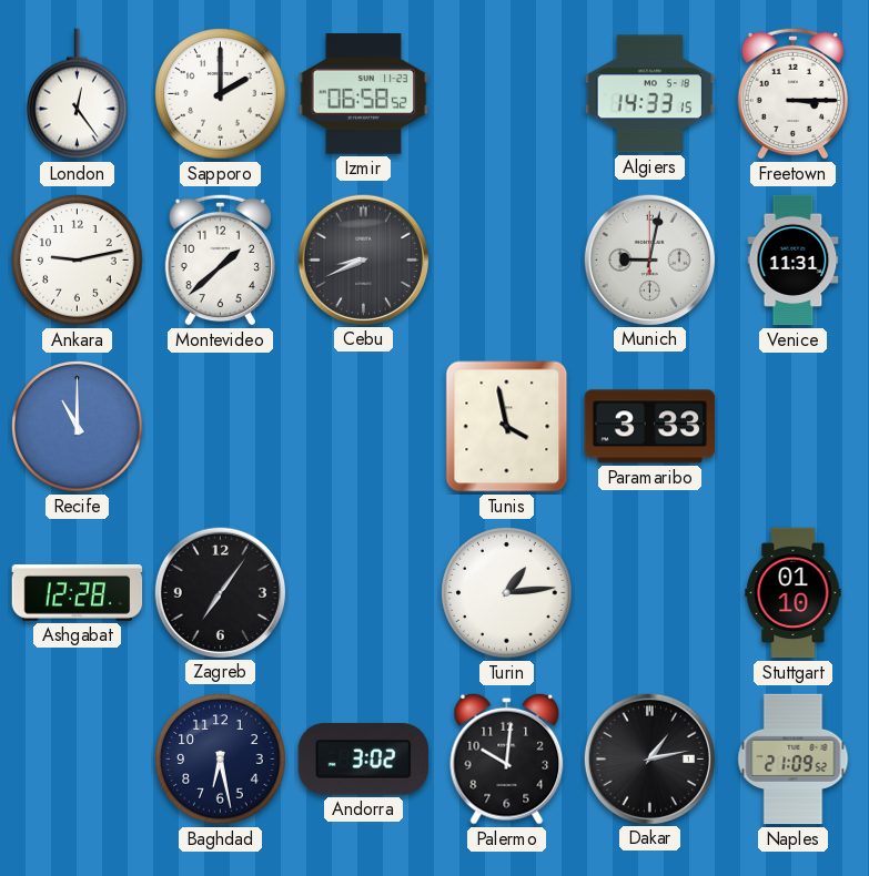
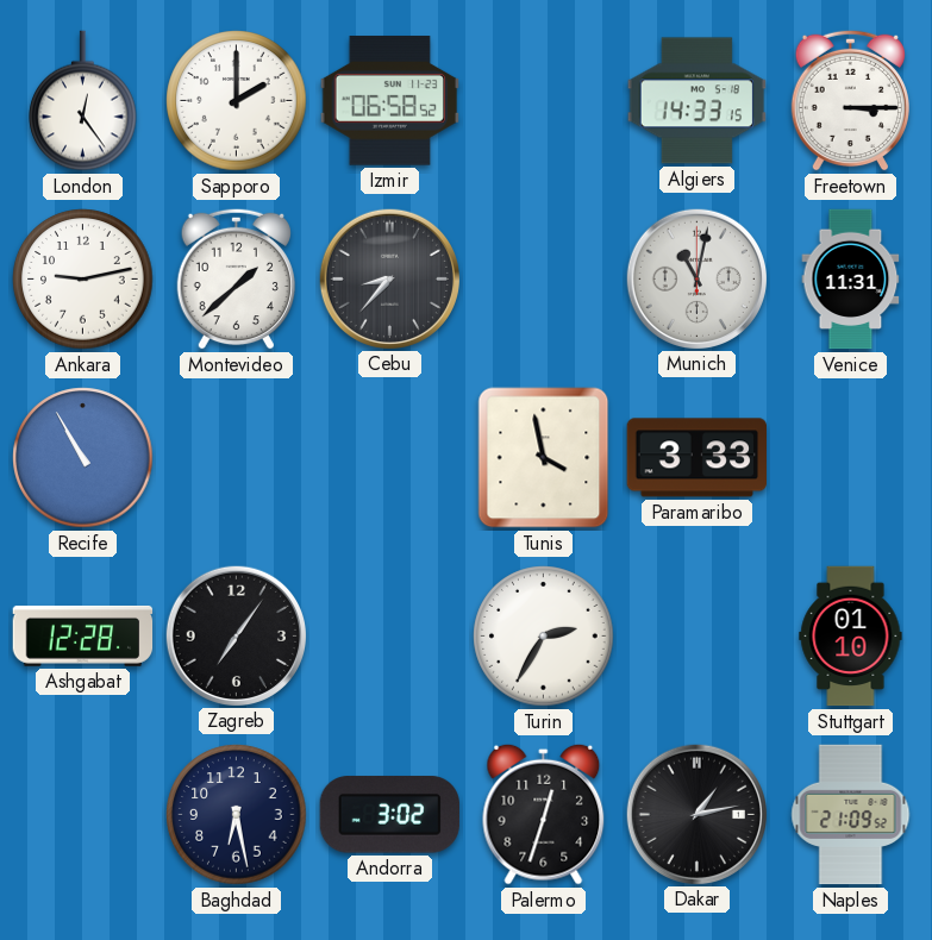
Cebu: 8:41 -> 8:37 (389, 278)
Munich: 9:02 -> 11:02 (696, 278)
Recife: 11:00 -> 10:55 (83, 458)
Turin: 1:14 -> 2:35 (544, 637)
Palermo: 10:01 -> 12:33 (544, 814)
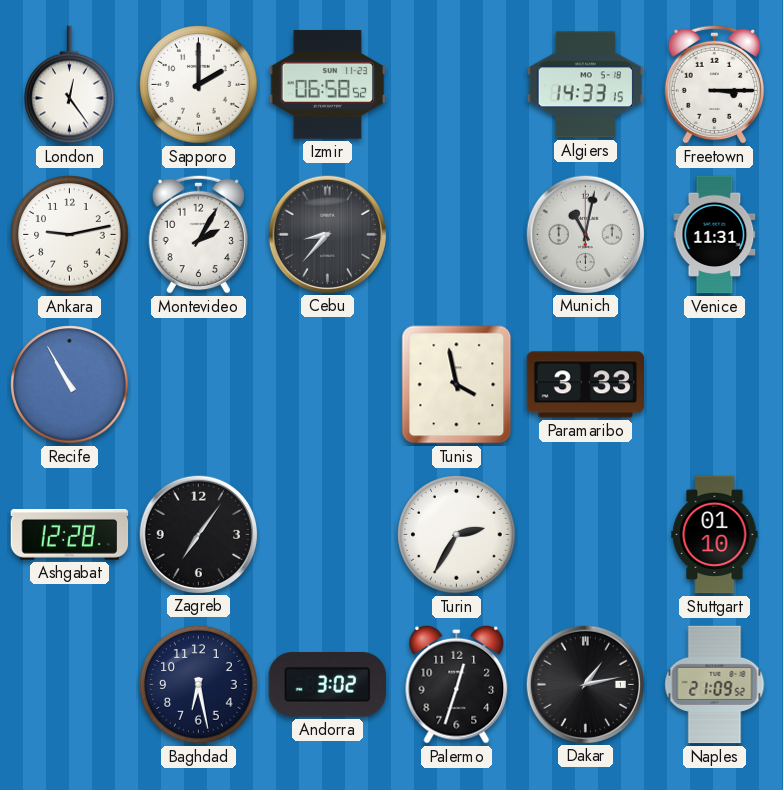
Montevideo: 1:38 -> 2:05 (198, 234)
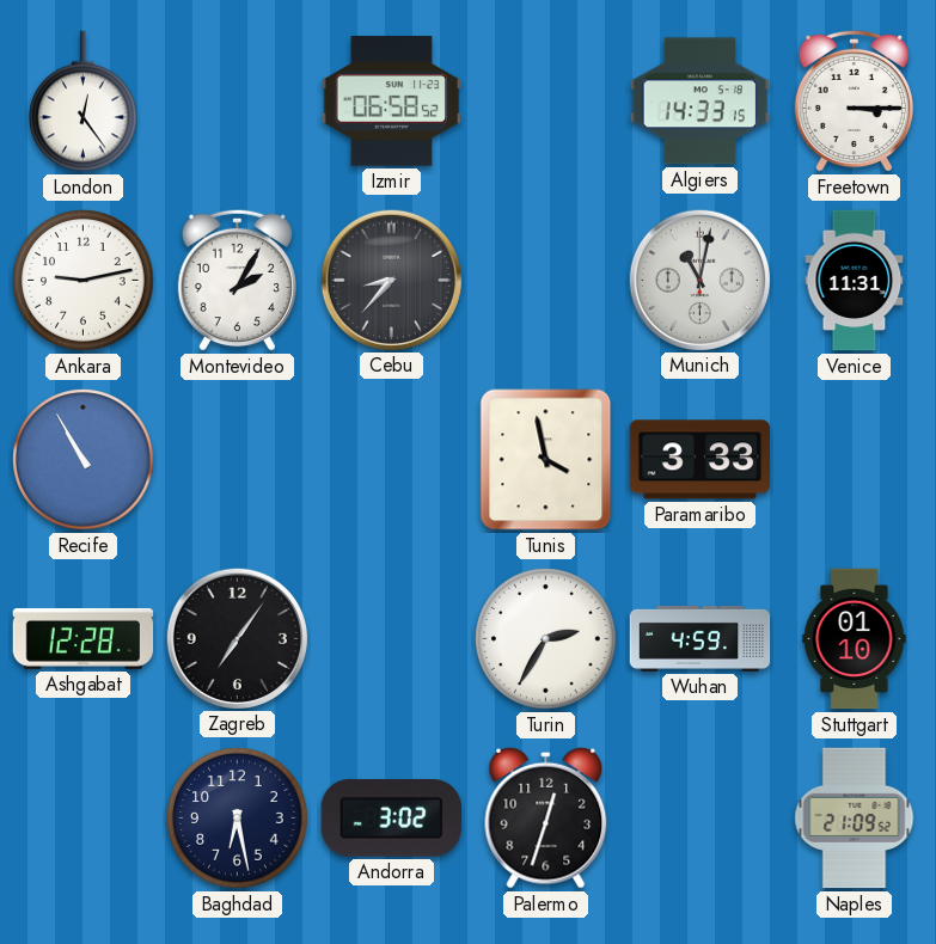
Sapporo: 2:00 -> none (199, 85)
Wuhan: none -> 4:59 (701, 638)
Dakar: 1:13 -> none (585, 684)
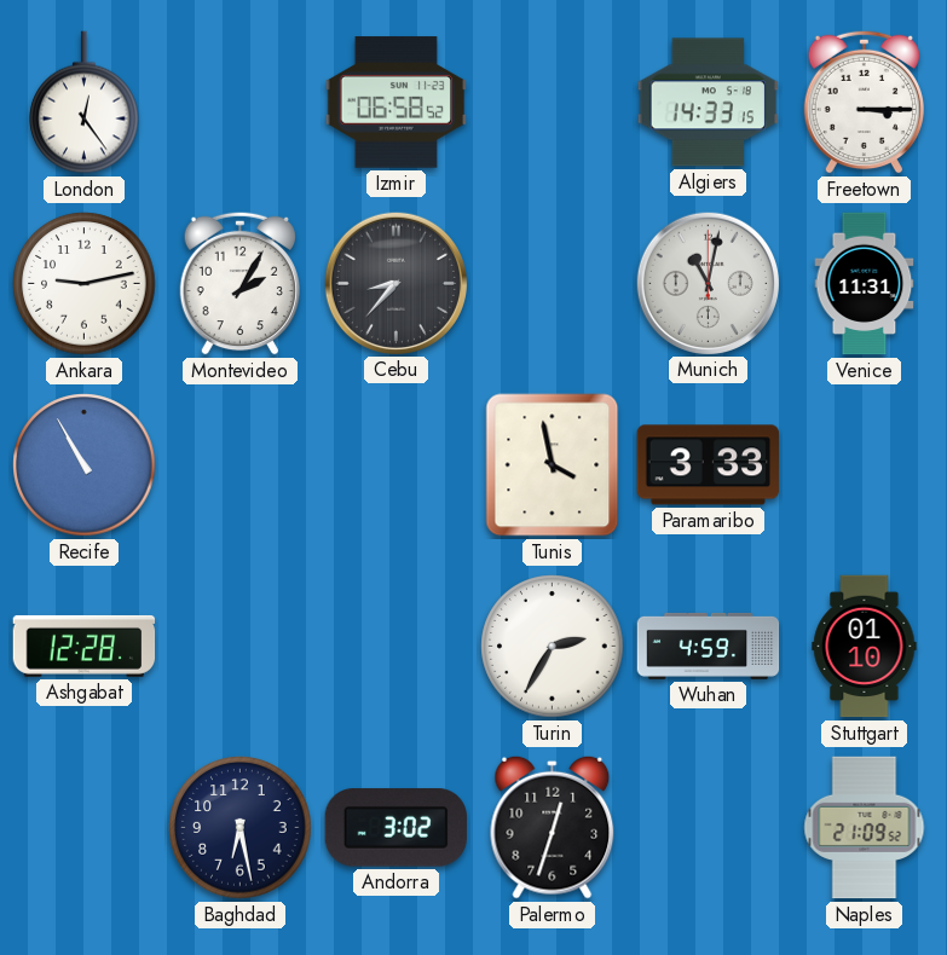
Zagreb: 7:06 -> none (237, 638)
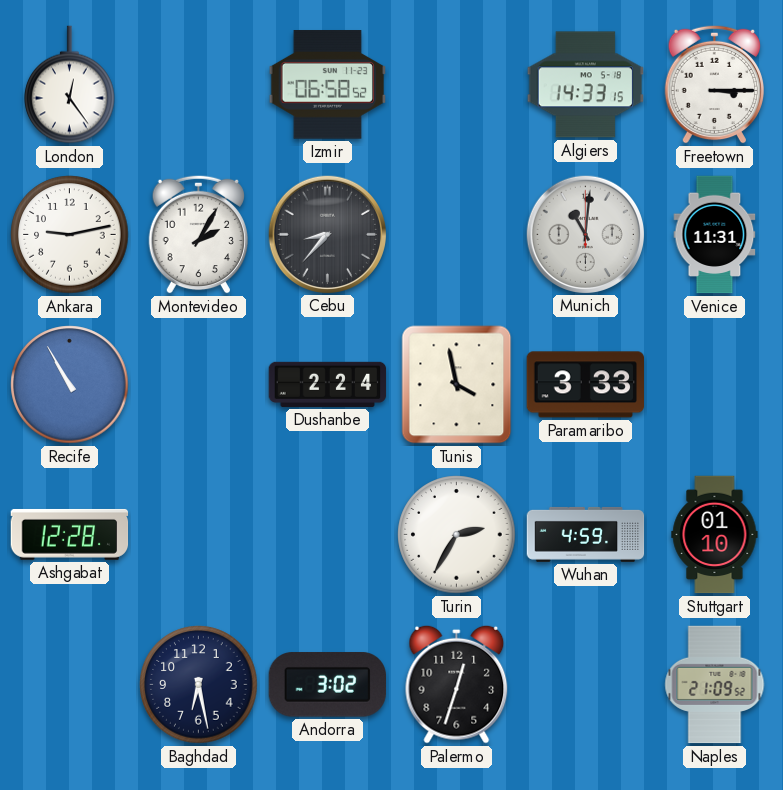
Munich: 11:02 -> 11:01 (585, 234)
Dushanbe: none -> 2:24 (328, 384)
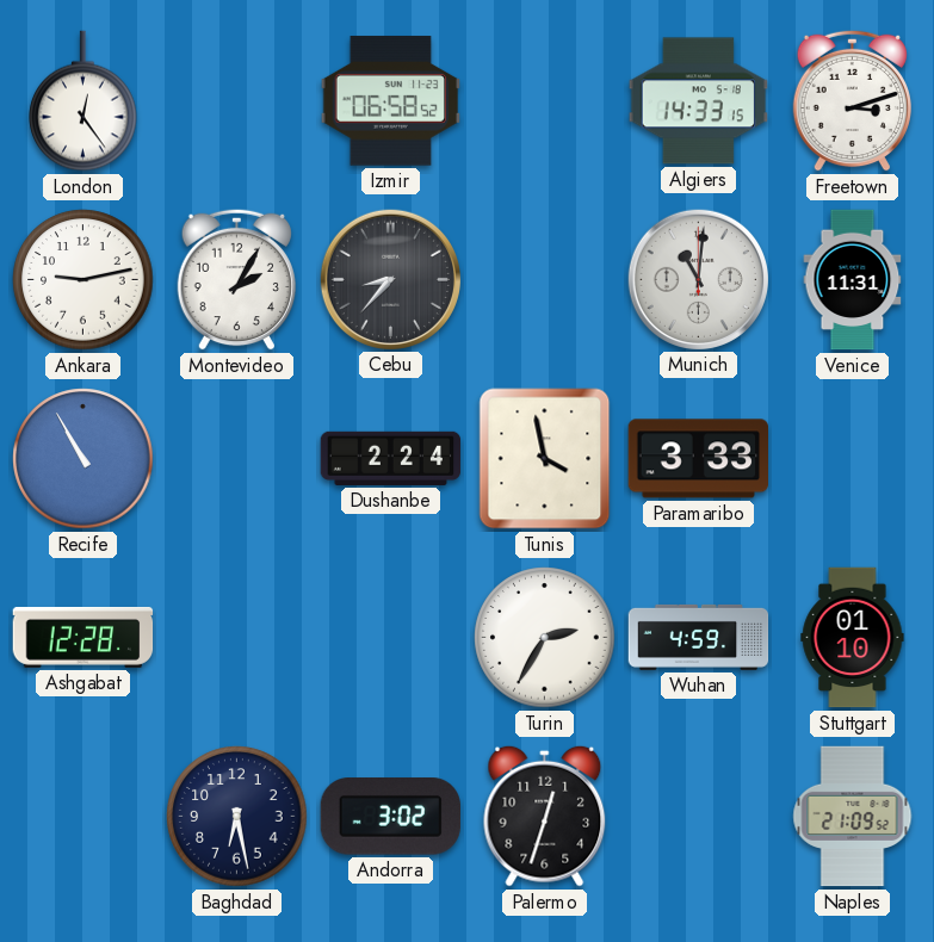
Freetown: 3:15 -> 3:12 (852, 100)
